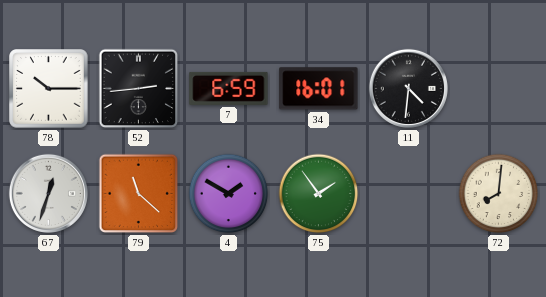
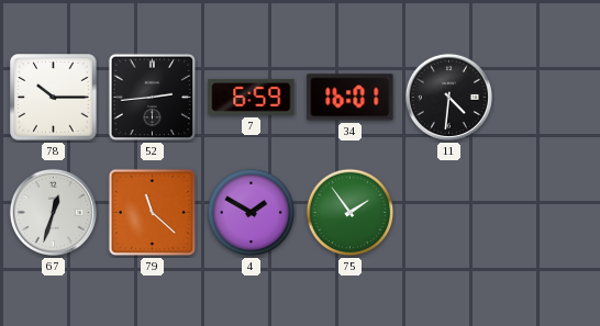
72: 8:01 -> none (499, 194)
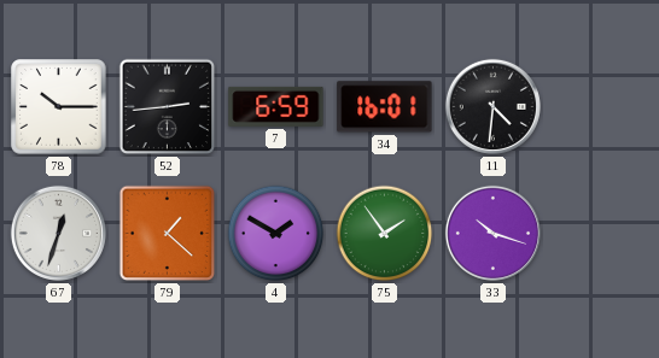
79: 11:22 -> 1:22 (168, 234)
33: none -> 10:18 (492, 233)
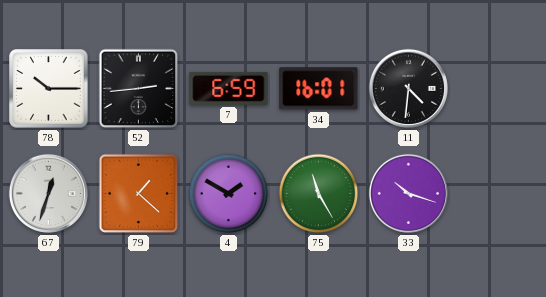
75: 1:54 -> 11:25 (319, 194)
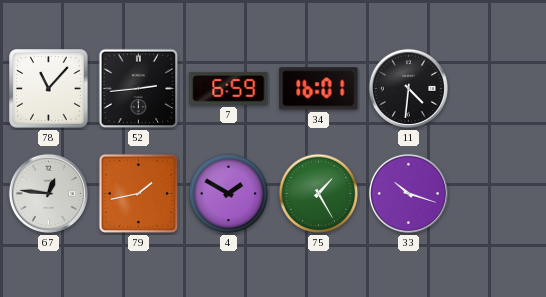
78: 10:15 -> 11:07 (49, 89)
67: 12:33 -> 12:46 (48, 193)
79: 1:22 -> 1:43 (139, 194)
75: 11:25 -> 1:25 (319, 194)
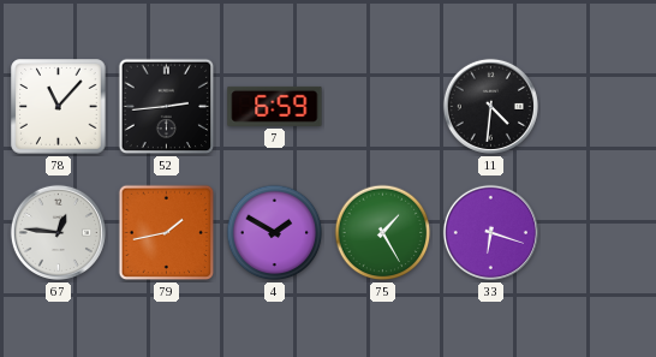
34: 16:01 -> none (319, 89)
33: 10:18 -> 6:18 (490, 232)
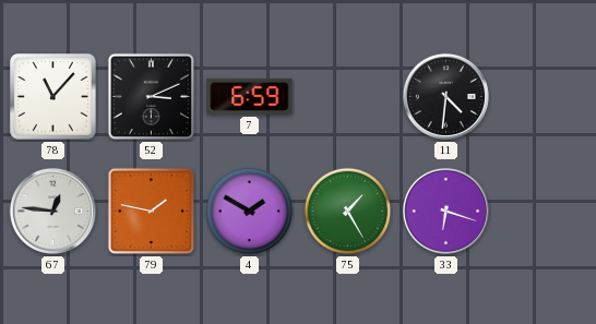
52: 2:44 -> 3:11 (152, 97)
79: 1:43 -> 1:47 (152, 212)
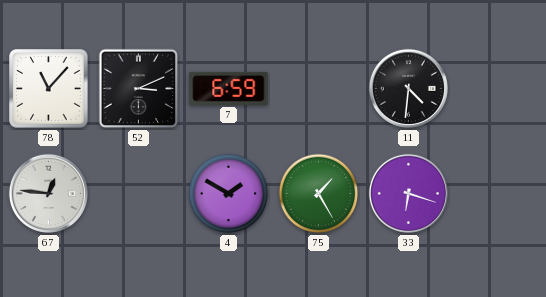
79: 1:47 -> none (152, 212)
